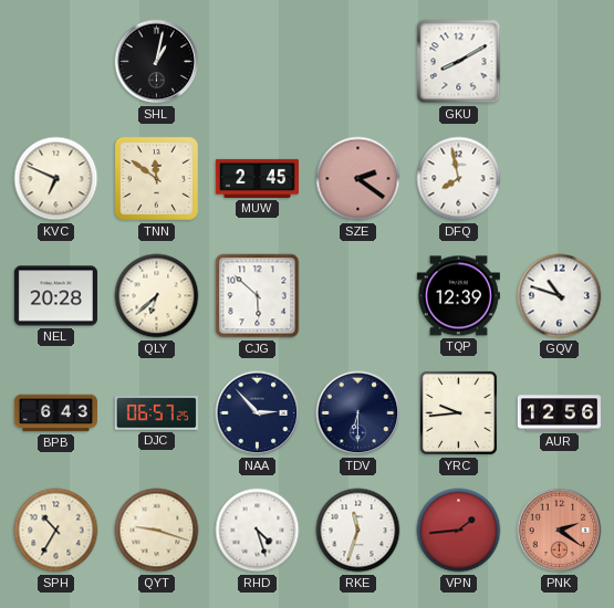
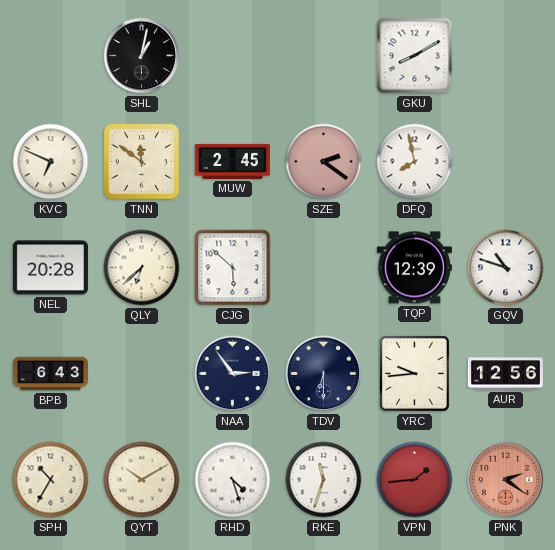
DJC: 06:57 -> none (156, 413)
NAA: 2:53 -> 2:54 (233, 374)
QYT: 9:18 -> 10:10 (142, 480)
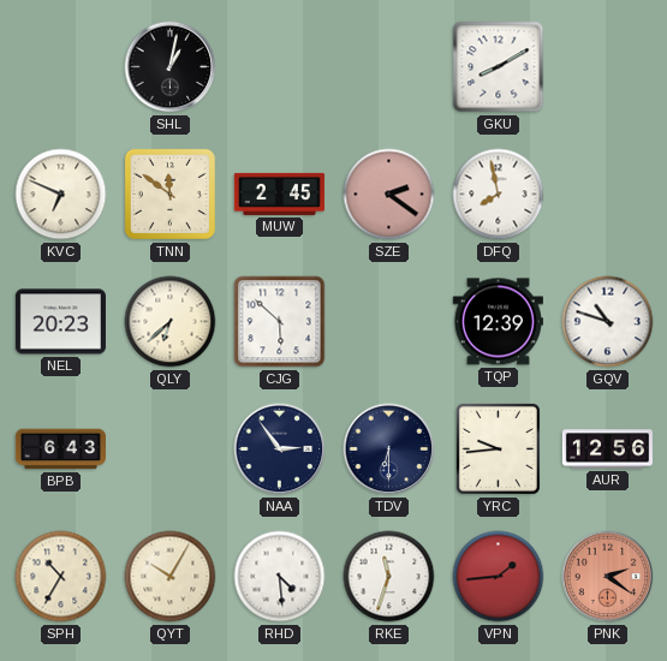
NEL: 20:28 -> 20:23 (60, 322)
QYT: 10:10 -> 10:05 (171, 577)
RHD: 4:27 -> 4:29 (280, 577)
